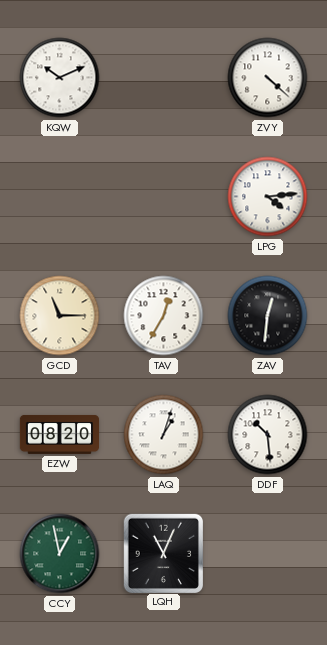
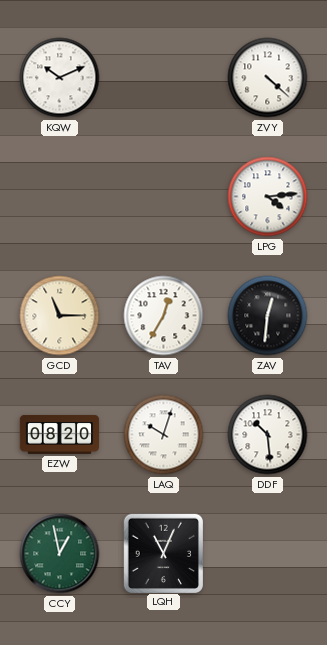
LAQ: 1:03 -> 10:03 (164, 435)
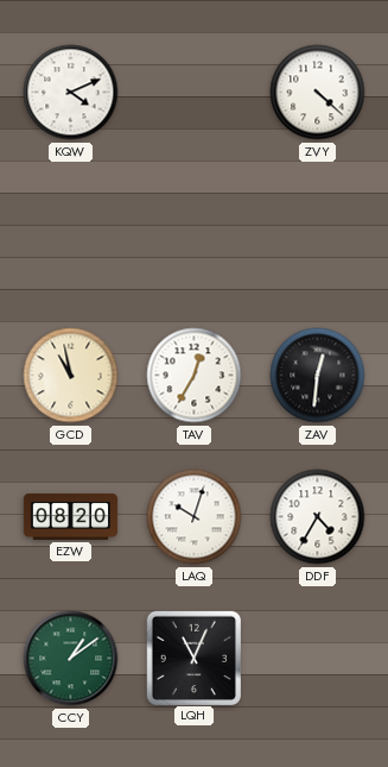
KQW: 10:11 -> 4:11 (71, 93)
LPG: 4:14 -> none (268, 197)
GCD: 11:15 -> 10:58 (71, 376)
DDF: 10:29 -> 4:35 (318, 517)
CCY: 12:58 -> 1:09 (71, 659)
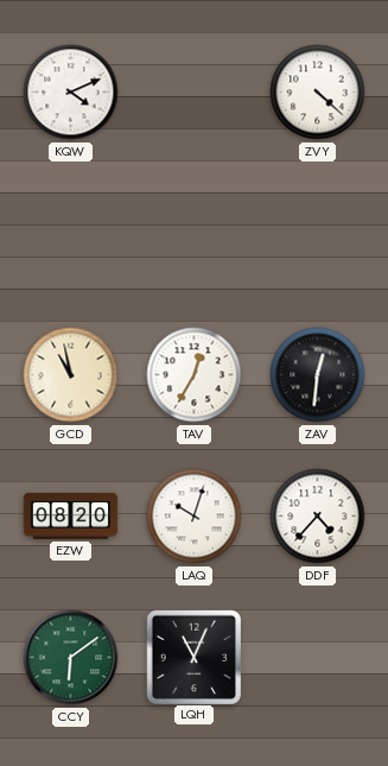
DDF: 4:35 -> 4:37 (318, 517)
CCY: 1:09 -> 6:09 (71, 658)
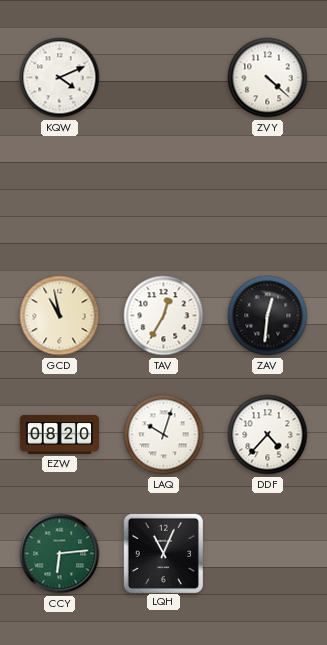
CCY: 6:09 -> 6:14 (60, 554)
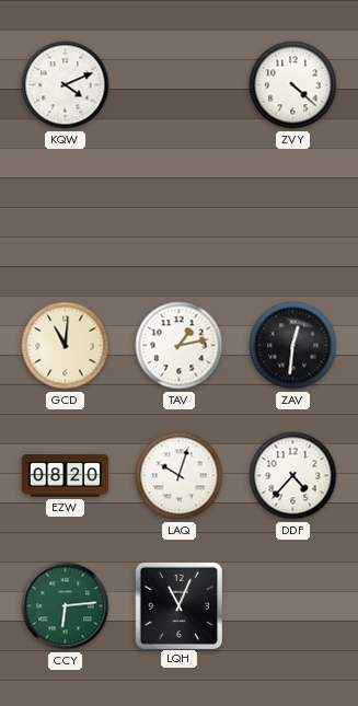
GCD: 10:58 -> 11:01 (66, 346)
TAV: 12:35 -> 1:13 (180, 346)
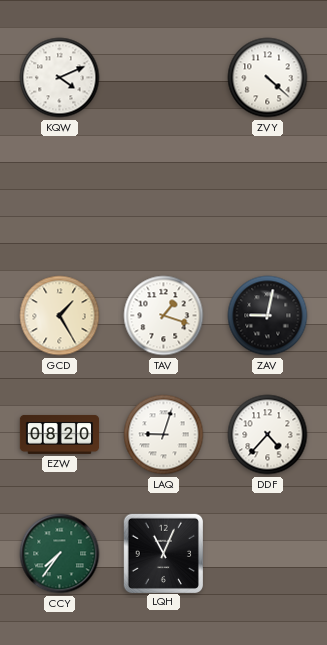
GCD: 11:01 -> 1:25 (60, 316)
TAV: 1:13 -> 1:18 (164, 316)
ZAV: 12:31 -> 9:02 (268, 316)
LAQ: 10:03 -> 9:03 (164, 435)
CCY: 6:14 -> 7:36 (60, 554)
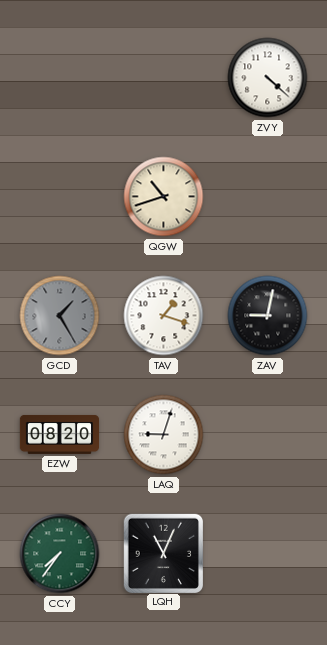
KQW: 4:11 -> none (60, 78)
QGW: none -> 10:42 (164, 197)
GCD dial: cream -> grey (60, 316)
DDF: 4:37 -> none (268, 435)
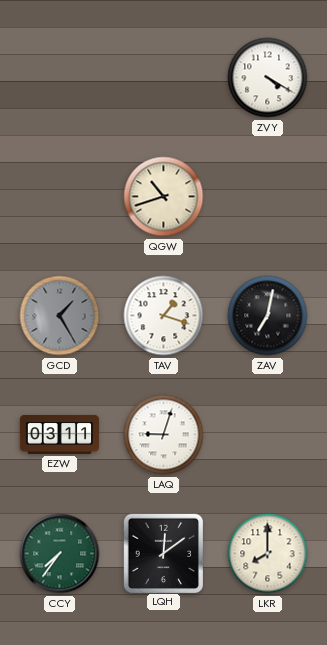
ZVY: 4:22 -> 4:20 (268, 78)
ZAV: 9:02 -> 7:02 (268, 316)
EZW: 08:20 -> 03:11 (60, 434)
LQH: 11:04 -> 12:09 (163, 553)
LKR: none -> 8:00 (268, 554)
